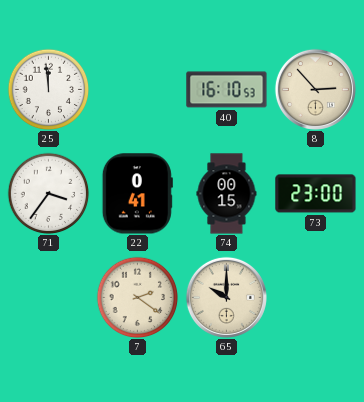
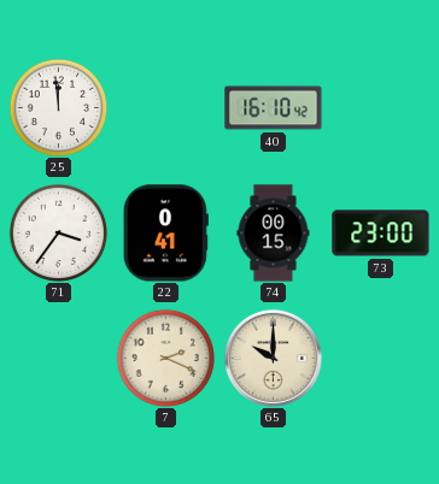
40: 16:10:53 -> 16:10:42 (274, 108)
8: 2:53 -> none (315, 89)
7: 2:21 -> 2:19 (165, 358)
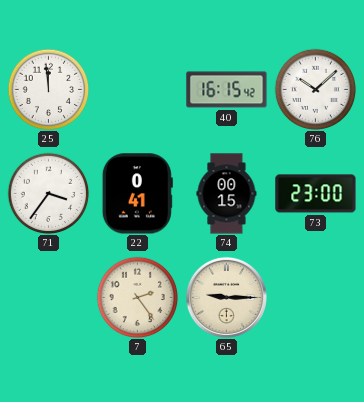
40: 16:10 -> 16:15 (227, 90)
76: none -> 10:08 (315, 89)
7: 2:19 -> 2:24 (137, 297)
65: 10:00 -> 9:15 (226, 297)
